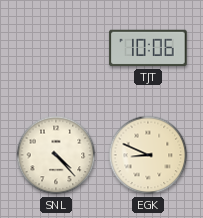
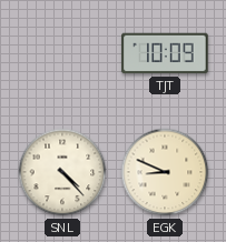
TJT: 10:06 -> 10:09 (165, 53)
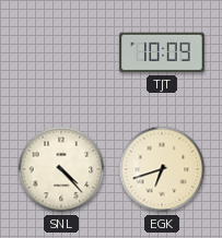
EGK: 8:49 -> 6:42 (162, 169)
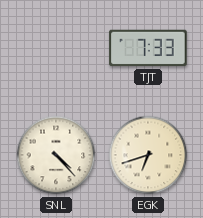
TJT: 10:09 -> 7:33 (148, 48)
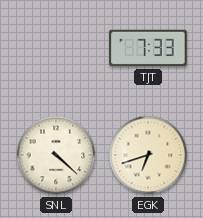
SNL: 4:23 -> 4:22 (56, 155)
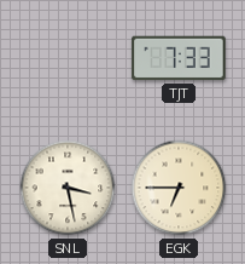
SNL: 4:22 -> 3:28 (68, 188)
EGK: 6:42 -> 6:45 (179, 188)
